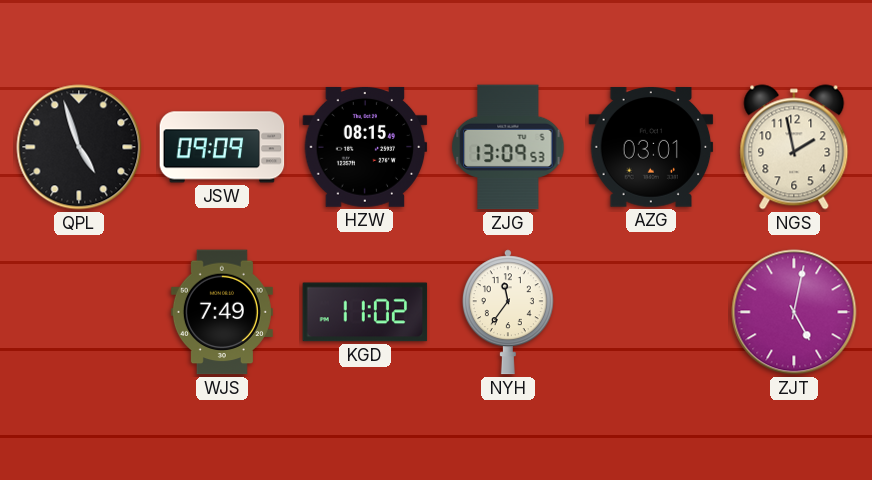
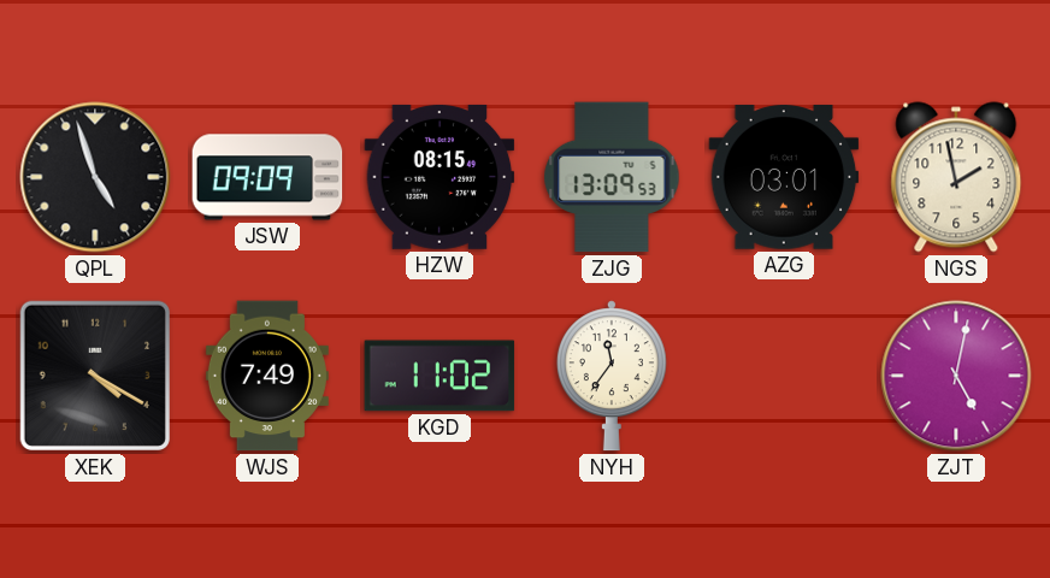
XEK: none -> 4:20 (95, 376)
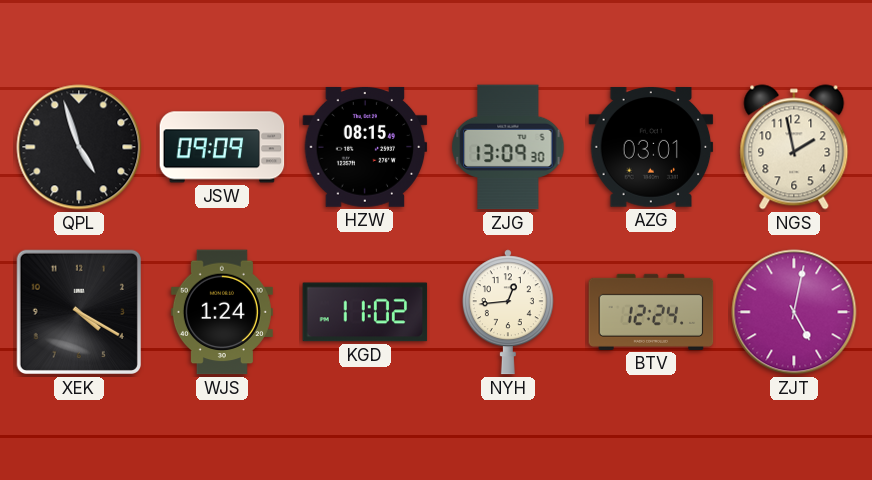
ZJG: 13:09:53 -> 13:09:30 (508, 147)
WJS: 7:49 -> 1:24 (222, 312)
NYH: 11:36 -> 12:44 (508, 312)
BTV: none -> 12:24 (651, 312)
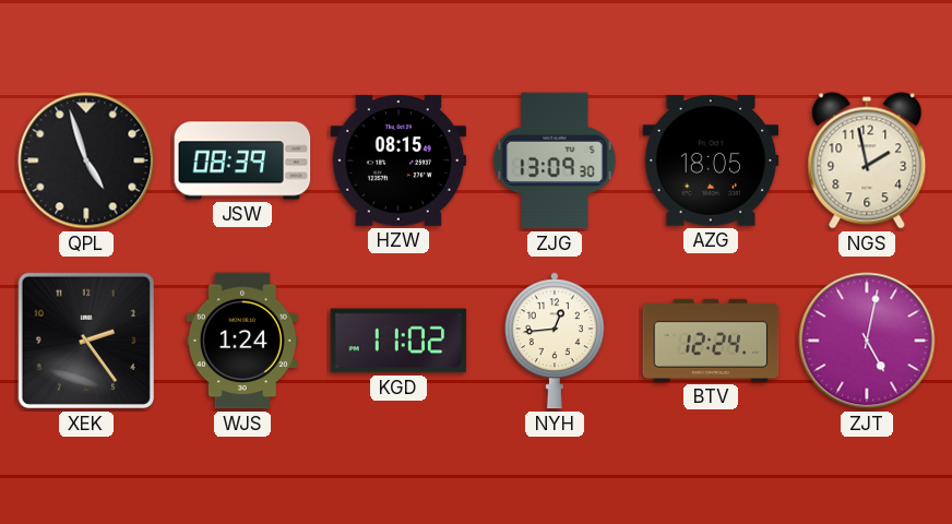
JSW: 09:09 -> 08:39 (242, 160)
AZG: 03:01 -> 18:05 (711, 160)
XEK: 4:20 -> 2:24 (86, 341)
